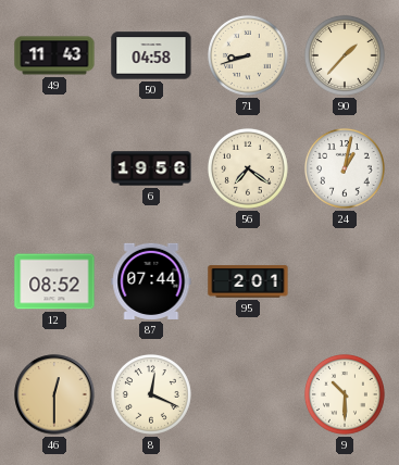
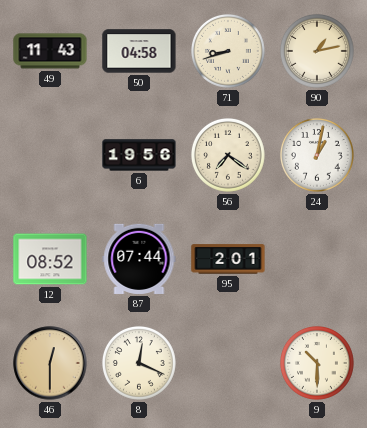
90: 1:37 -> 1:13 (317, 51)
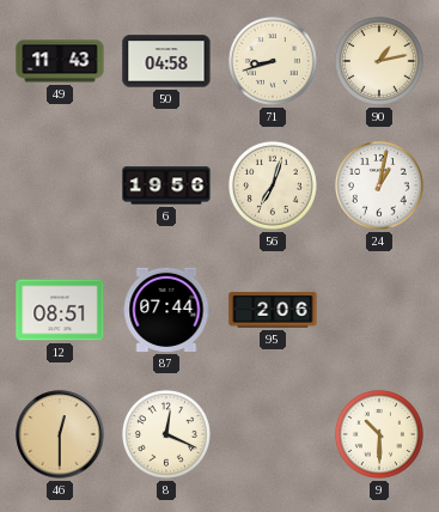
56: 7:21 -> 7:03 (273, 185)
12: 08:52 -> 08:51 (60, 310)
95: 2:01 -> 2:06 (273, 310)
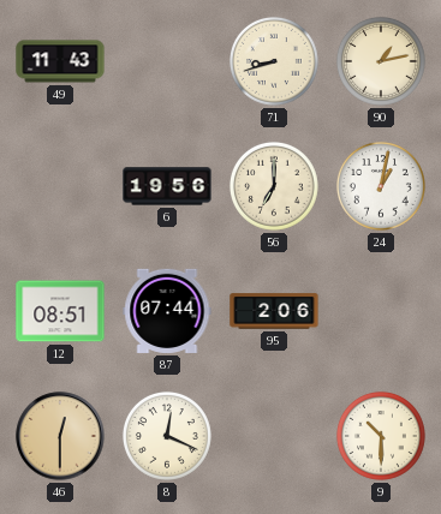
50: 04:58 -> none (166, 61)
56: 7:03 -> 7:00 (274, 186)
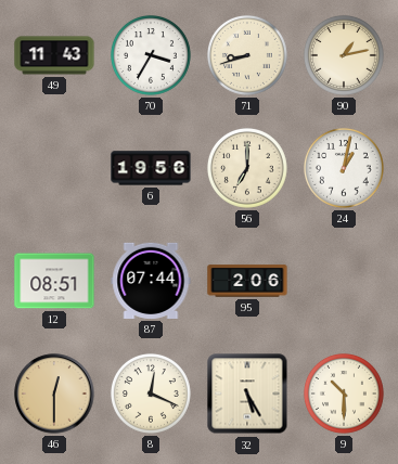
70: none -> 3:35 (151, 55)
32: none -> 5:25 (247, 394)
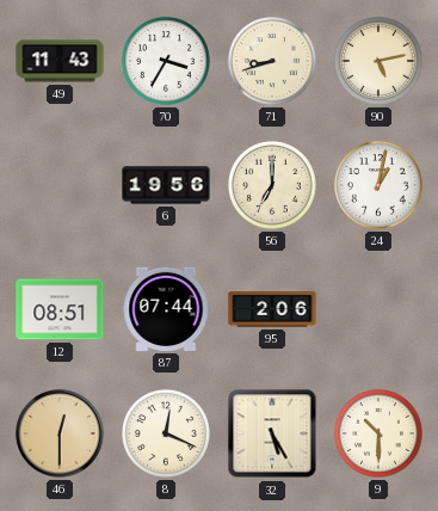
90: 1:13 -> 5:13 (378, 61)
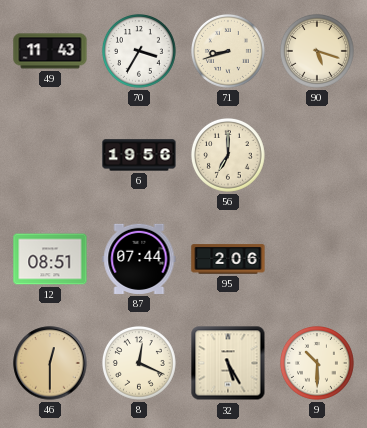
90: 5:13 -> 5:18 (317, 51)
24: 1:02 -> none (378, 185)
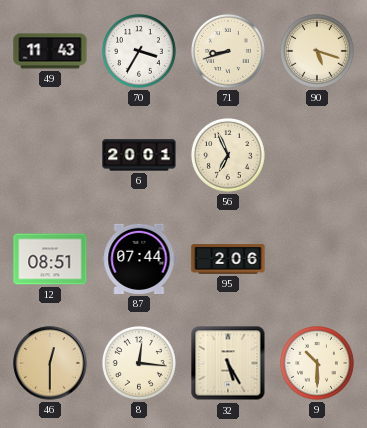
6: 19:56 -> 20:01 (139, 155)
56: 7:00 -> 6:56 (228, 155)
8: 12:19 -> 12:16 (139, 363)
